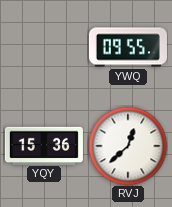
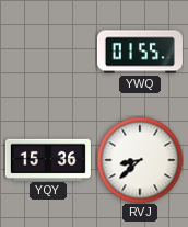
YWQ: 09:55 -> 01:55 (140, 52)
RVJ: 12:38 -> 8:38 (140, 160)
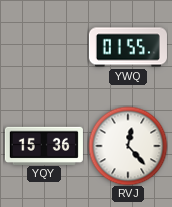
RVJ: 8:38 -> 12:23 (128, 146)
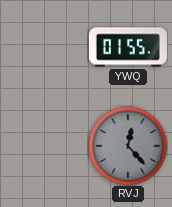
YQY: 15:36 -> none (44, 145)
RVJ dial: white -> grey (128, 146)
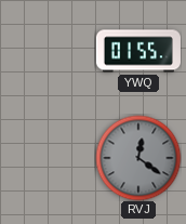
RVJ: 12:23 -> 12:21 (138, 158)
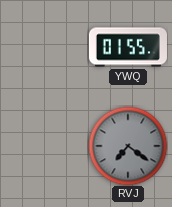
RVJ: 12:21 -> 7:21 (128, 146)
